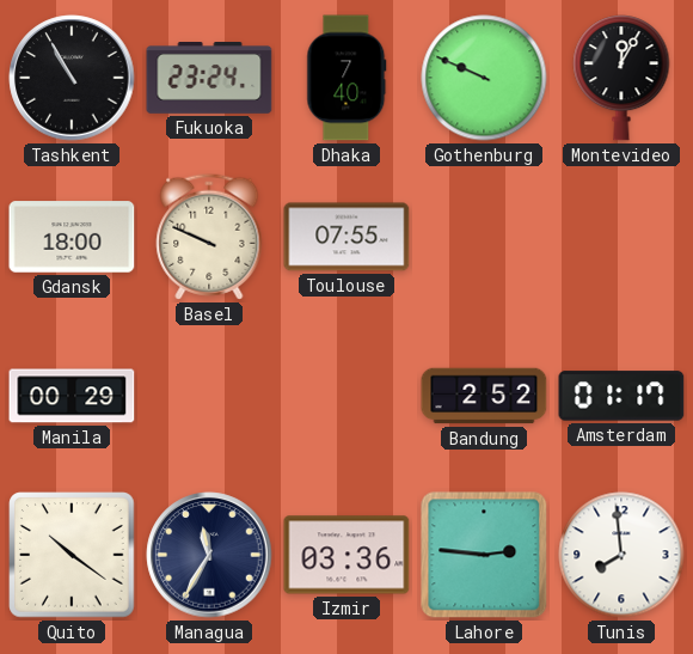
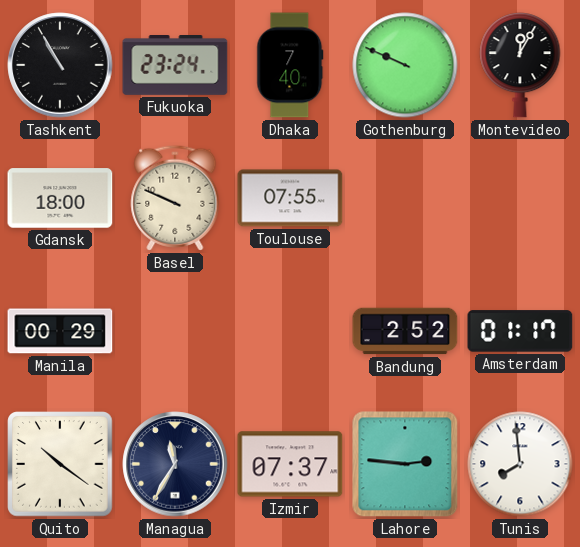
Izmir: 03:36 -> 07:37 (290, 464)
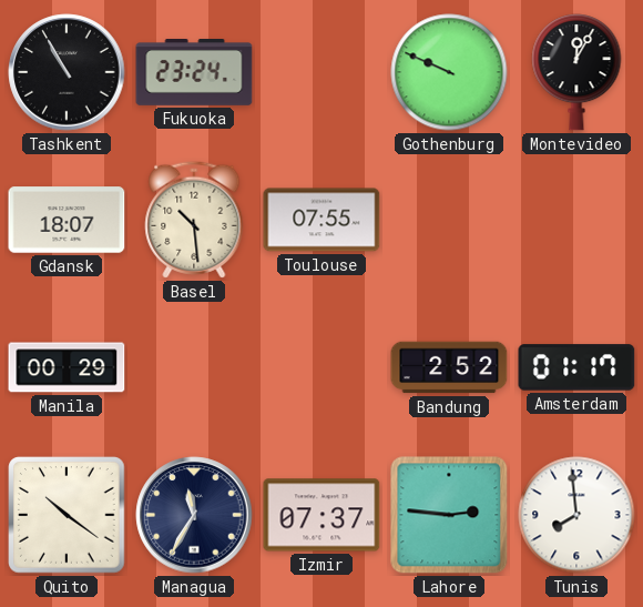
Dhaka: 7:40 -> none (290, 65)
Gdansk: 18:00 -> 18:07 (67, 220)
Basel: 9:49 -> 10:29 (194, 220)
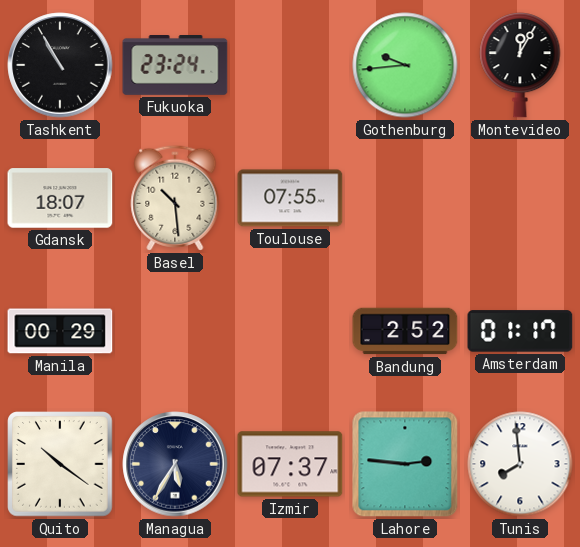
Gothenburg: 9:49 -> 9:44 (405, 65)
Managua: 11:35 -> 5:35 (175, 464)
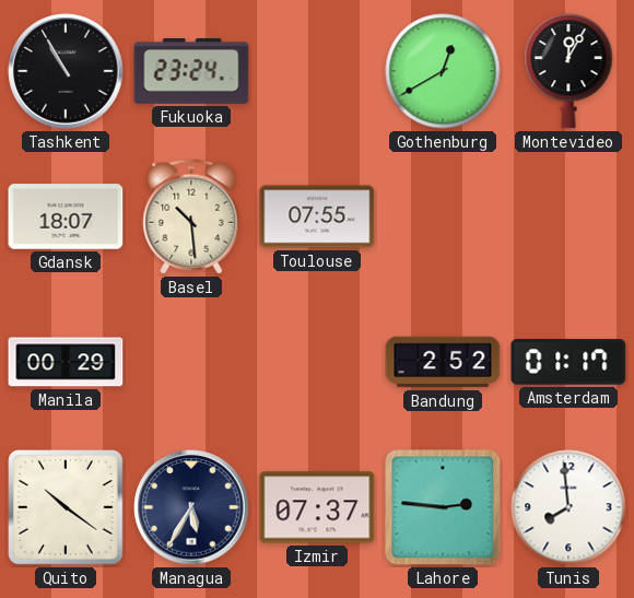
Gothenburg: 9:44 -> 12:40 (443, 71)
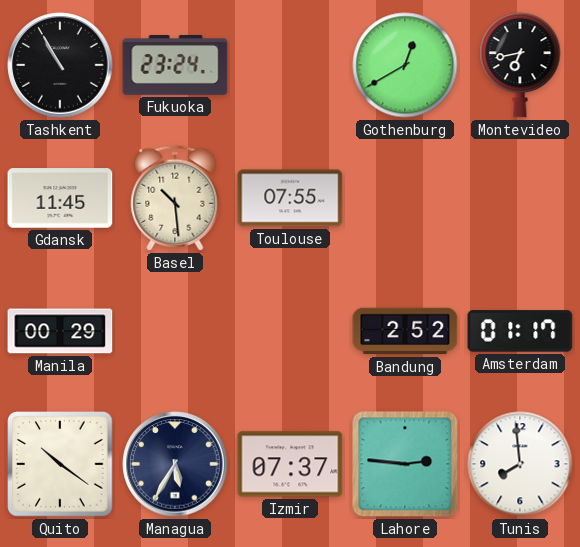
Montevideo: 12:05 -> 6:43 (520, 65)
Gdansk: 18:07 -> 11:45 (60, 198)
